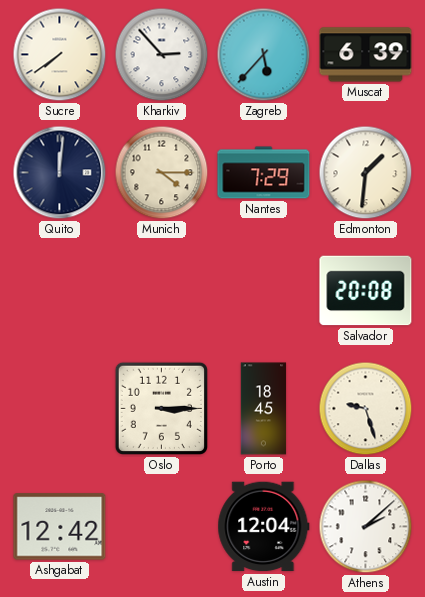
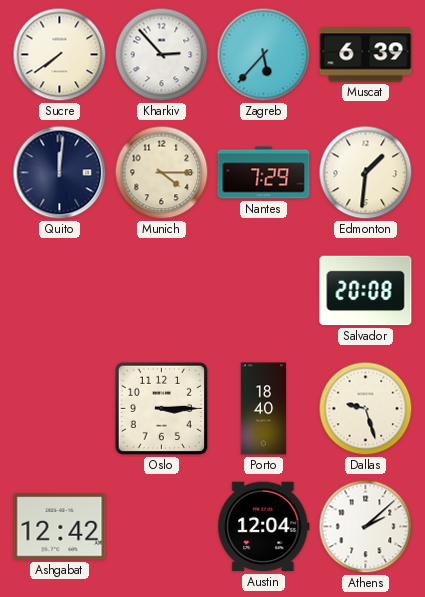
Porto: 18:45 -> 18:40 (264, 409)
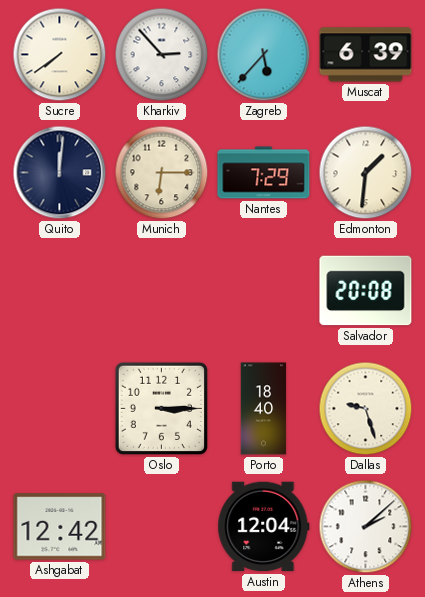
Munich: 4:15 -> 6:15 (162, 173)
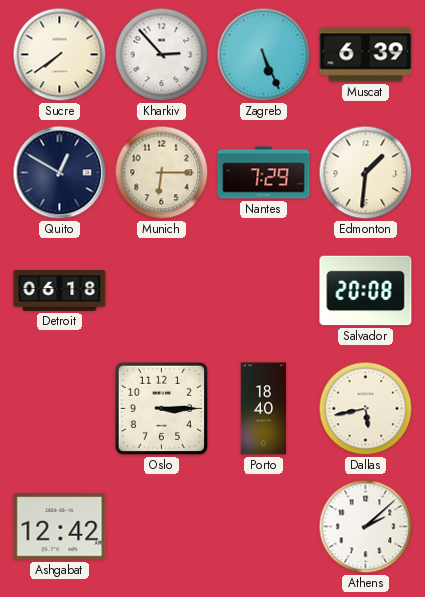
Zagreb: 5:37 -> 5:26 (264, 55)
Quito: 12:01 -> 12:50 (60, 173)
Detroit: none -> 06:18 (60, 291)
Dallas: 9:27 -> 5:43 (366, 409)
Austin: 12:04 -> none (264, 527)
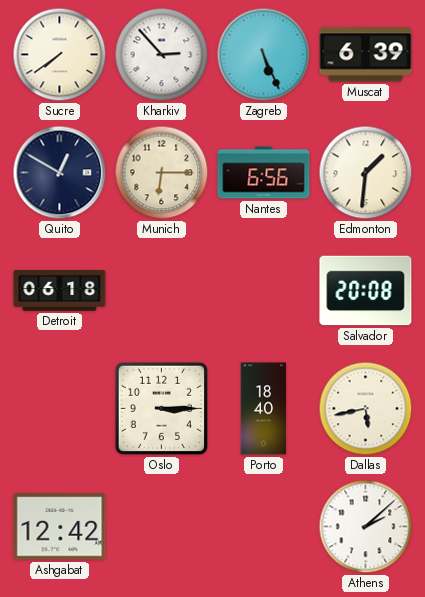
Nantes: 7:29 -> 6:56 (264, 173)
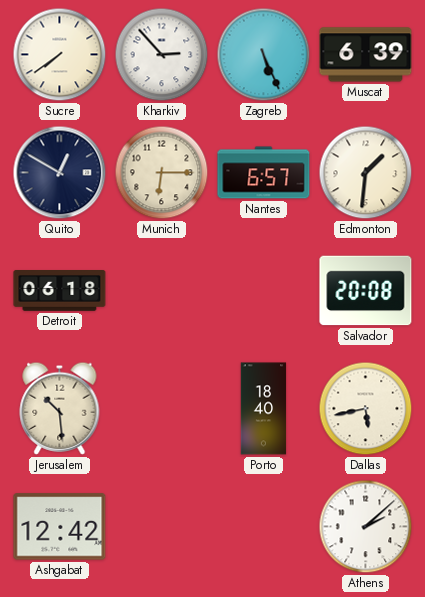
Nantes: 6:56 -> 6:57 (264, 173)
Jerusalem: none -> 10:29 (60, 408)
Oslo: 3:15 -> none (161, 408)
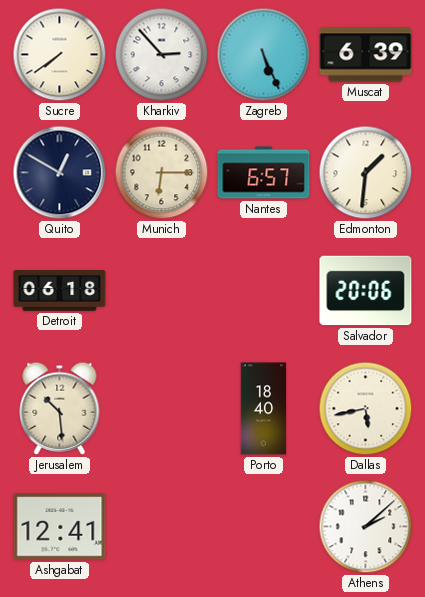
Salvador: 20:08 -> 20:06 (366, 291)
Ashgabat: 12:42 -> 12:41 (60, 527)
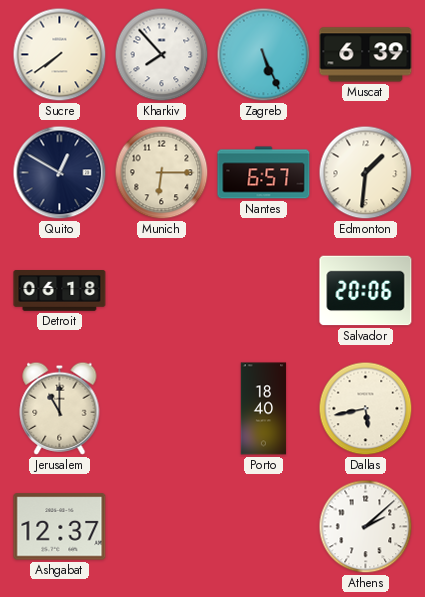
Kharkiv: 2:53 -> 7:53 (162, 55)
Jerusalem: 10:29 -> 11:00 (60, 408)
Ashgabat: 12:41 -> 12:37 (60, 527)
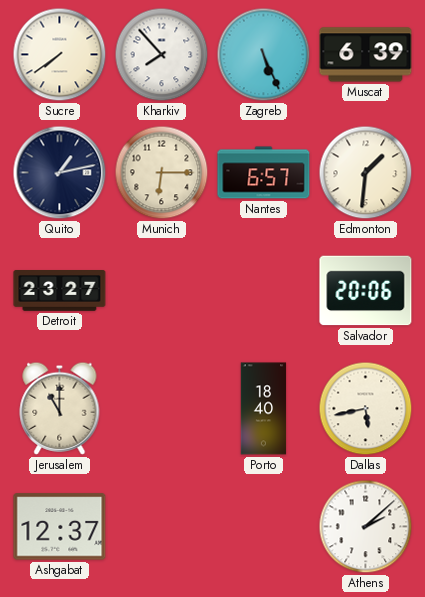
Quito: 12:50 -> 1:13 (60, 173)
Detroit: 06:18 -> 23:27 (60, 291)
